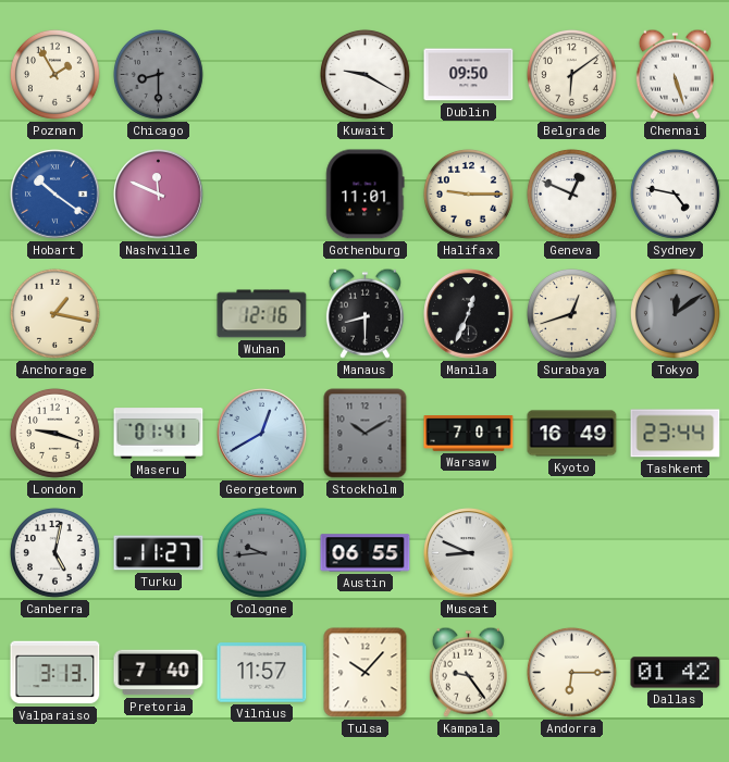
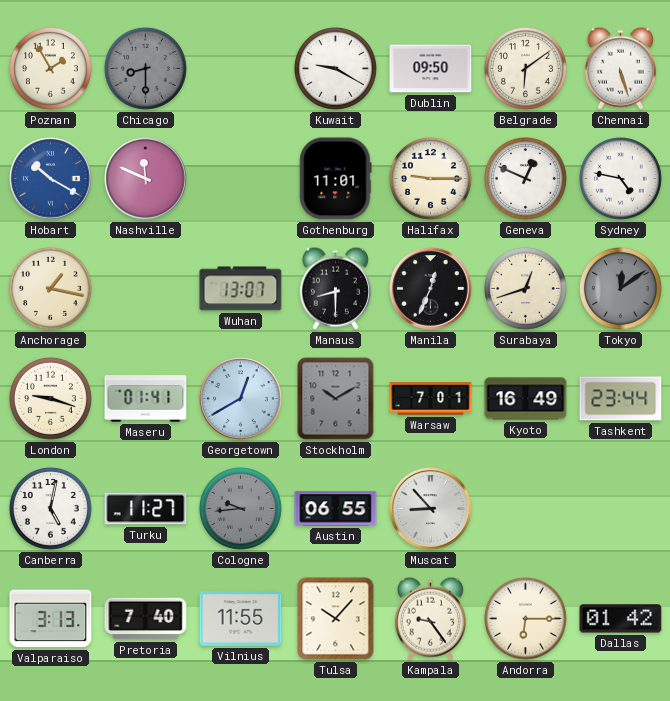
Hobart: 10:21 -> 10:20 (51, 179)
Wuhan: 12:16 -> 13:07 (241, 289)
Muscat: 8:49 -> 8:53 (431, 509)
Vilnius: 11:57 -> 11:55 (241, 619)
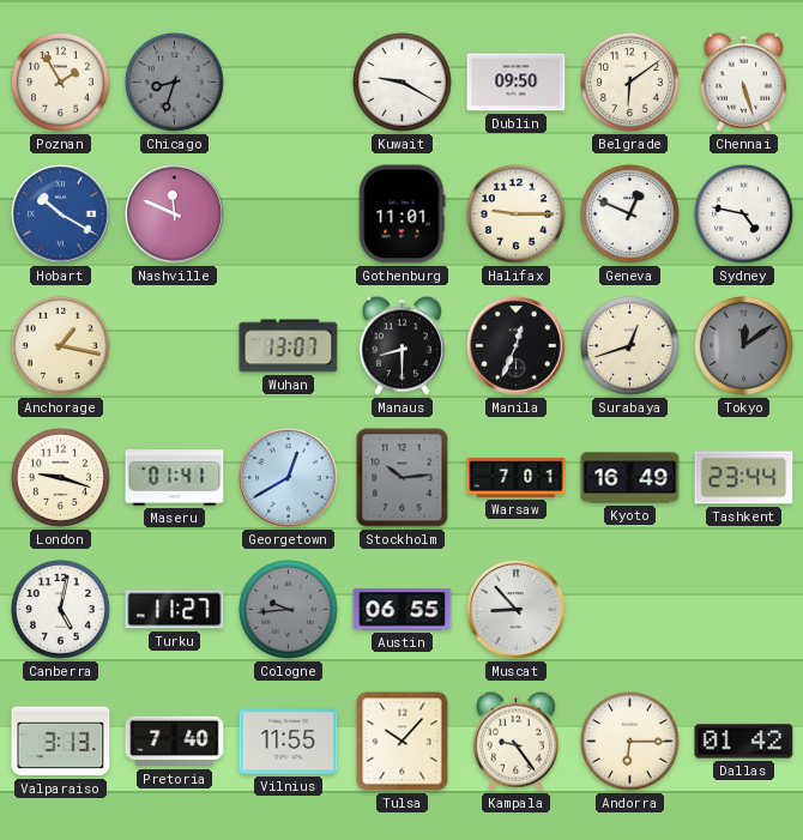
Chicago: 8:30 -> 8:33 (174, 81)
Stockholm: 10:10 -> 10:14 (403, 478)
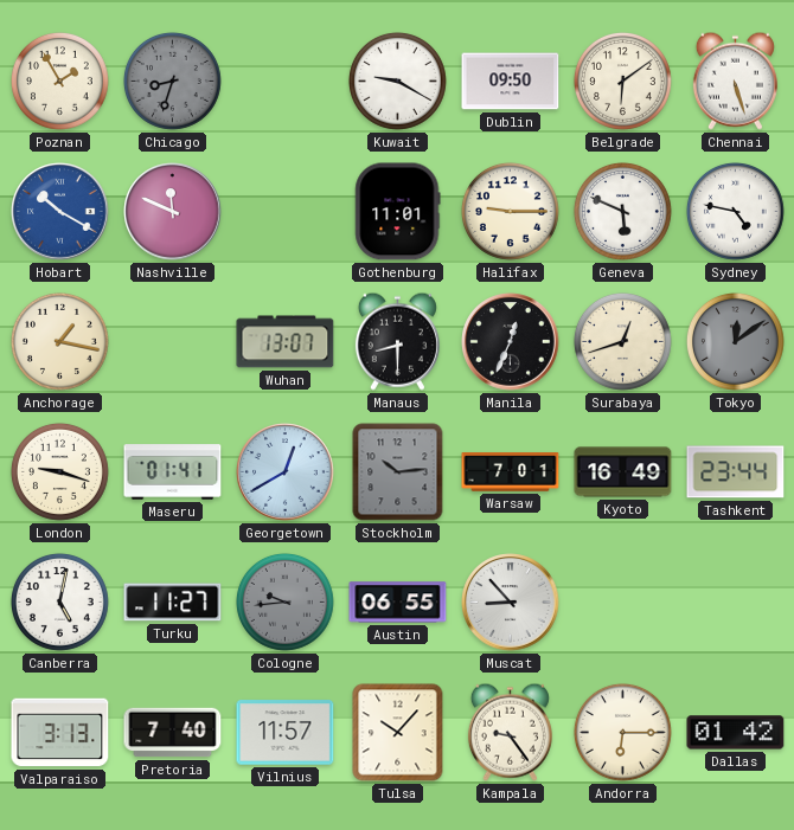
Geneva: 12:49 -> 5:49 (622, 211)
Vilnius: 11:55 -> 11:57 (286, 733)
